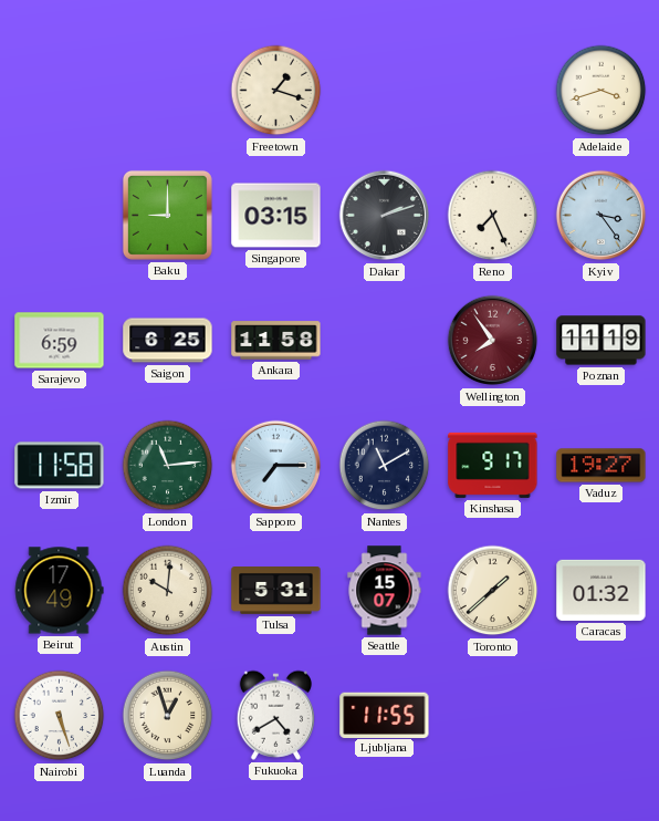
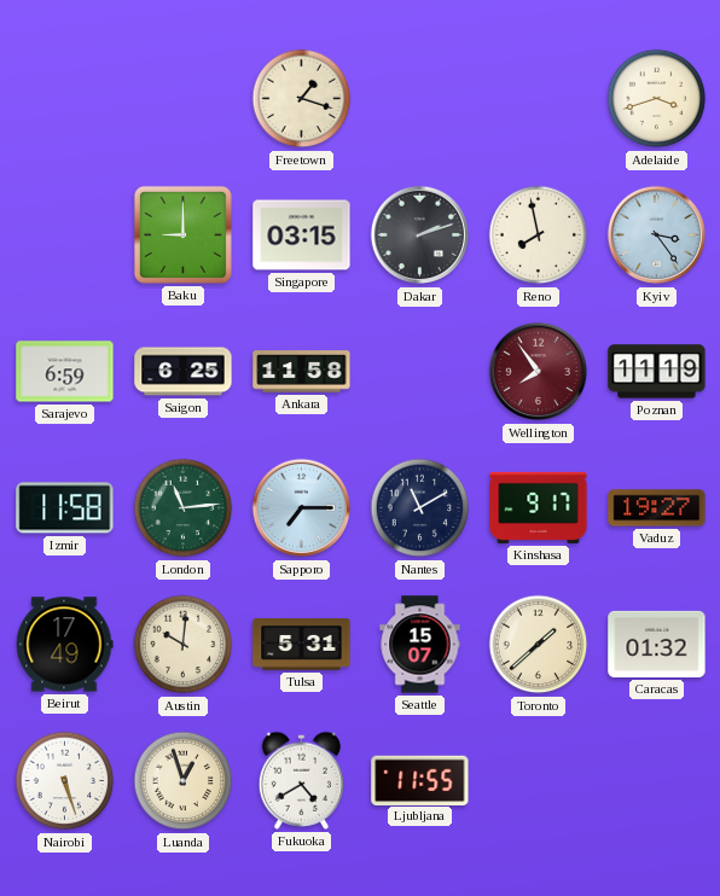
Reno: 7:26 -> 7:58 (539, 235)
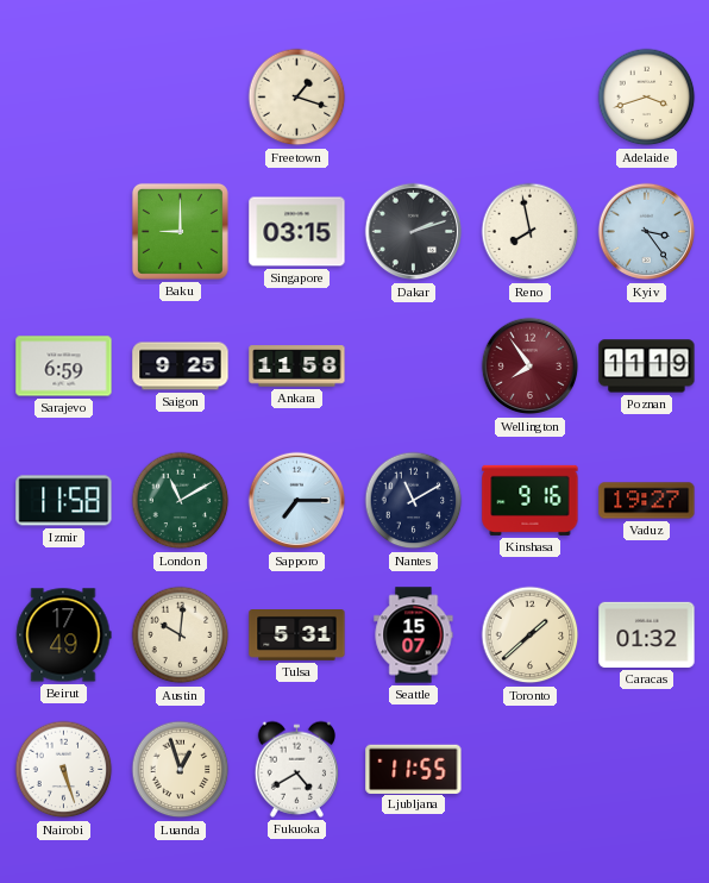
Saigon: 6:25 -> 9:25 (181, 367)
London: 11:14 -> 11:10 (181, 501)
Kinshasa: 9:17 -> 9:16 (531, 500)
